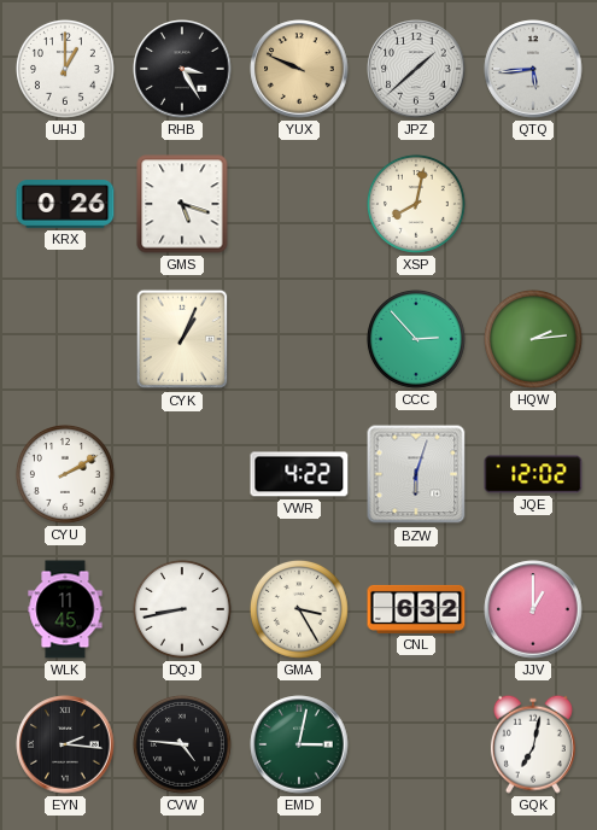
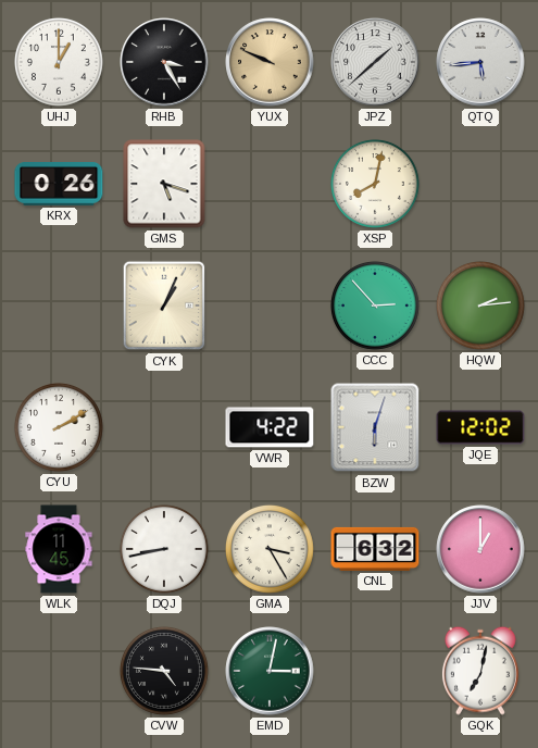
EYN: 2:16 -> none (65, 744)
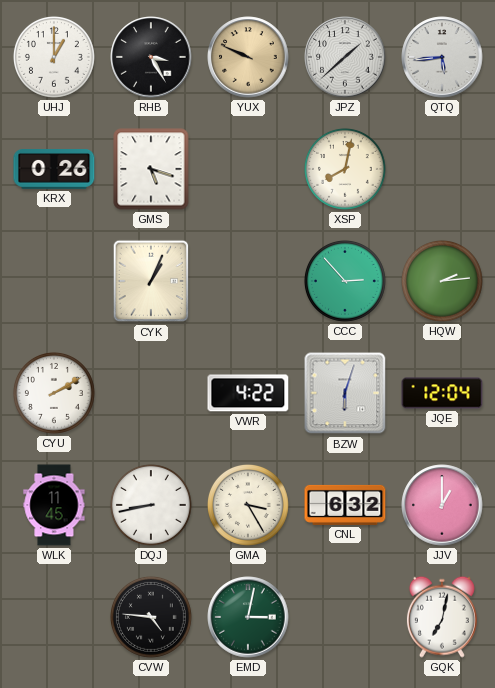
JQE: 12:02 -> 12:04 (442, 393)
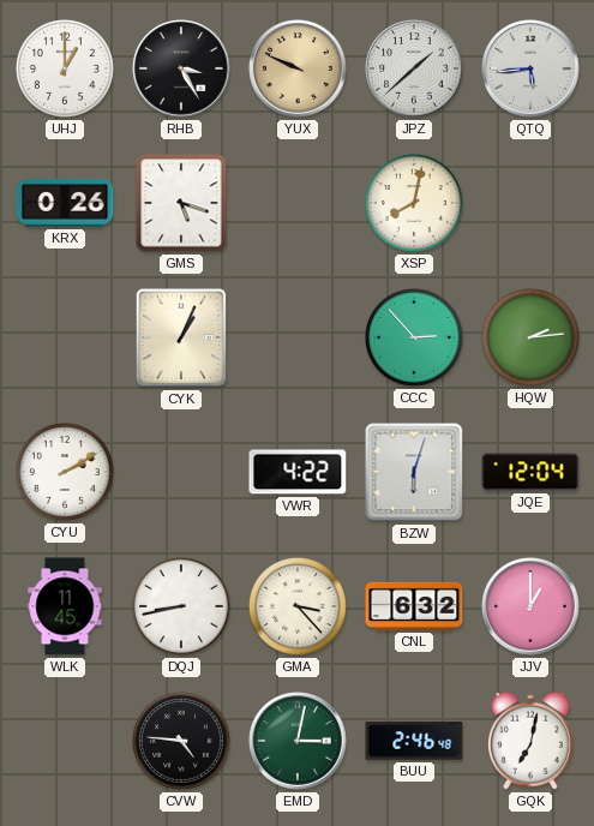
GMA: 3:25 -> 3:23 (298, 606)
BUU: none -> 2:46 (414, 741)
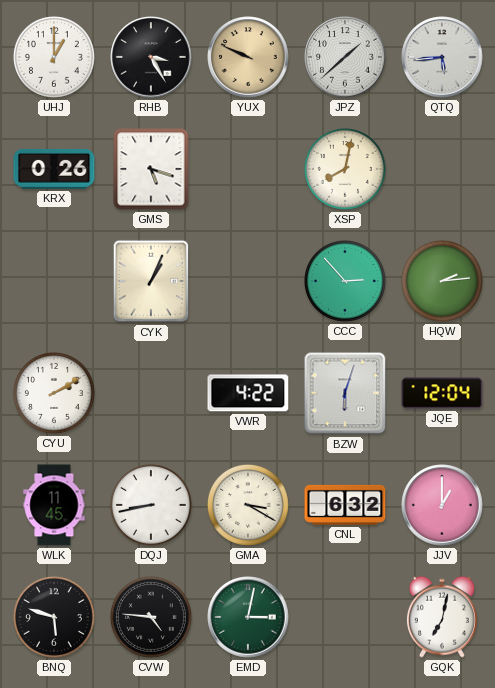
GMA: 3:23 -> 3:20 (248, 505)
BNQ: none -> 5:48 (54, 617)
BUU: 2:46 -> none (414, 741)
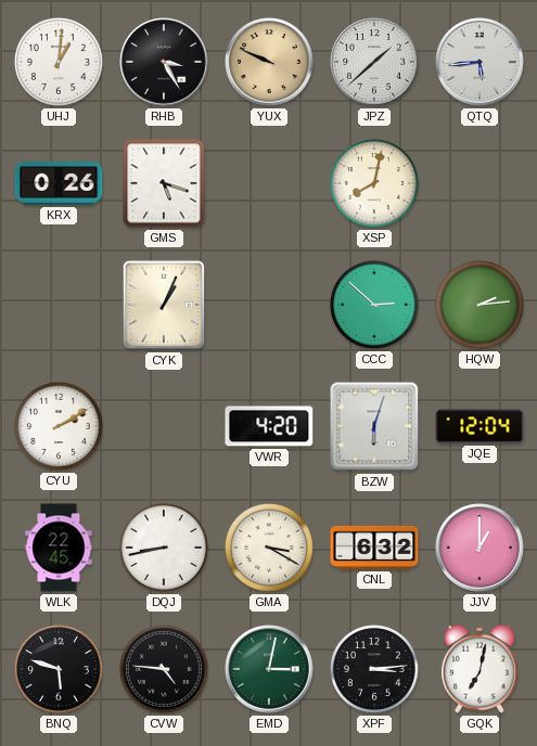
UHJ: 1:00 -> 1:01 (59, 62)
CCC: 2:53 -> 2:52 (374, 305)
VWR: 4:22 -> 4:20 (269, 426)
WLK: 11:45 -> 22:45 (59, 548)
XPF: none -> 3:14 (374, 669)
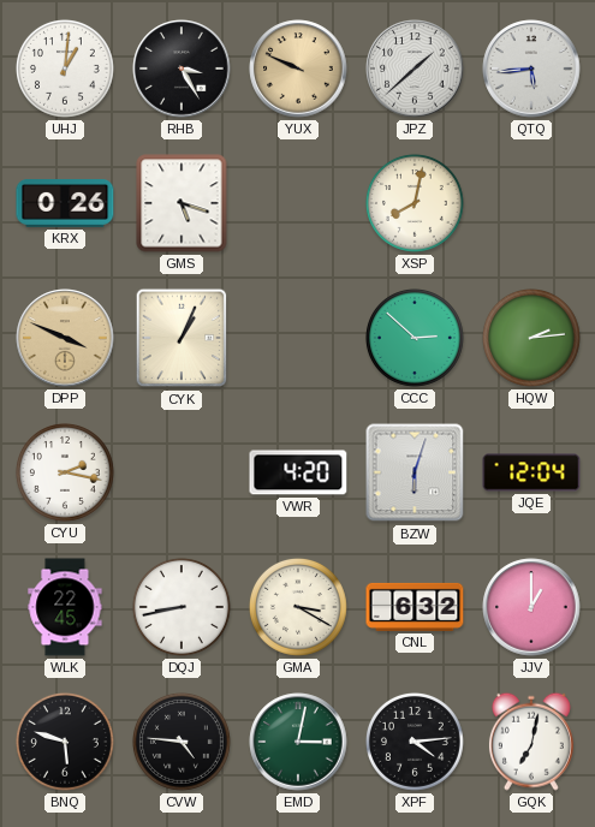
DPP: none -> 3:49 (65, 338)
CYU: 2:10 -> 2:17 (65, 472)
XPF: 3:14 -> 4:14 (415, 742)
